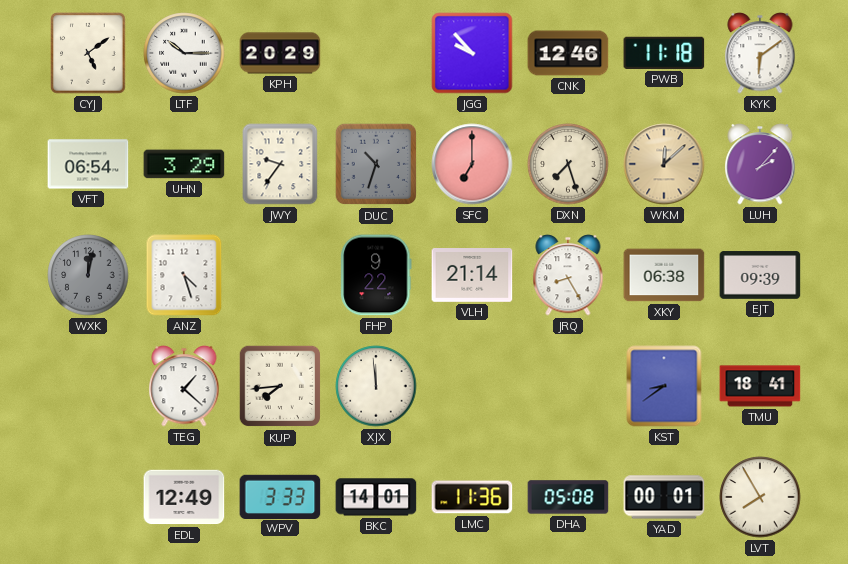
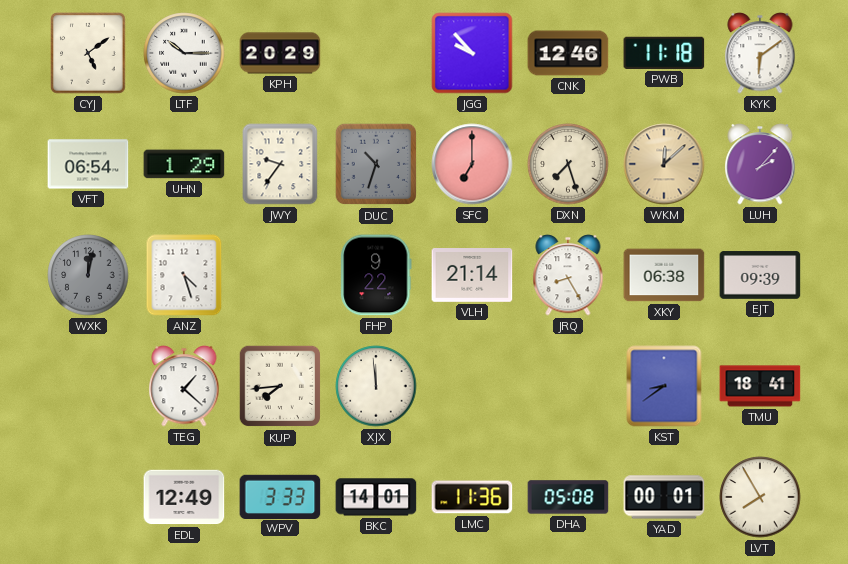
UHN: 3:29 -> 1:29 (184, 164)
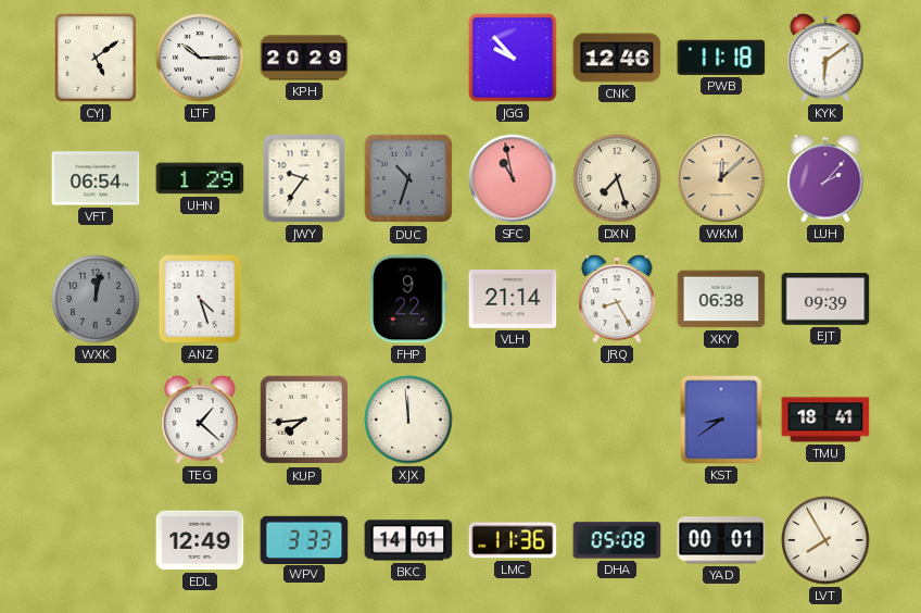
SFC: 7:00 -> 10:58 (513, 178)
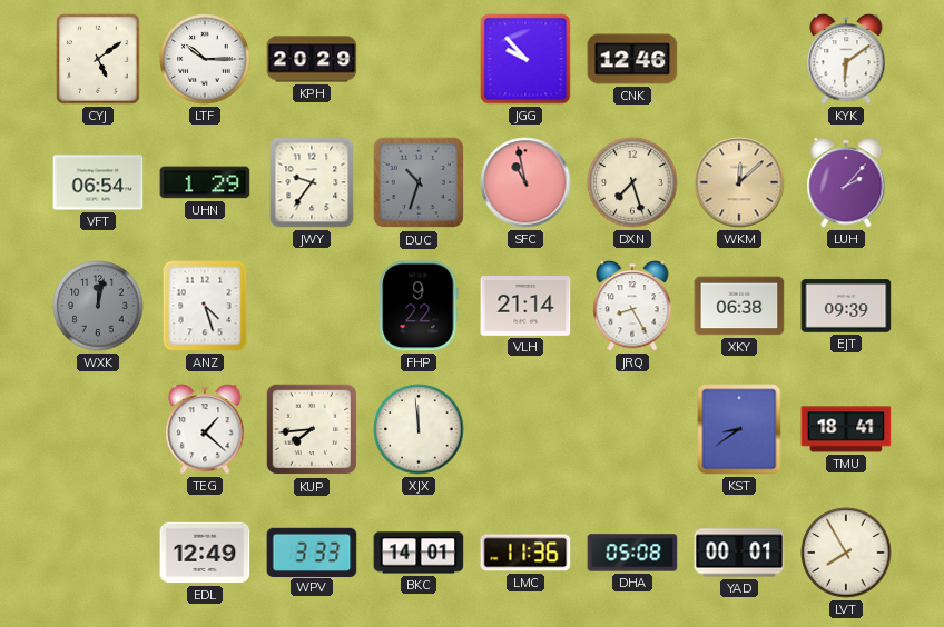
PWB: 11:18 -> none (721, 58)
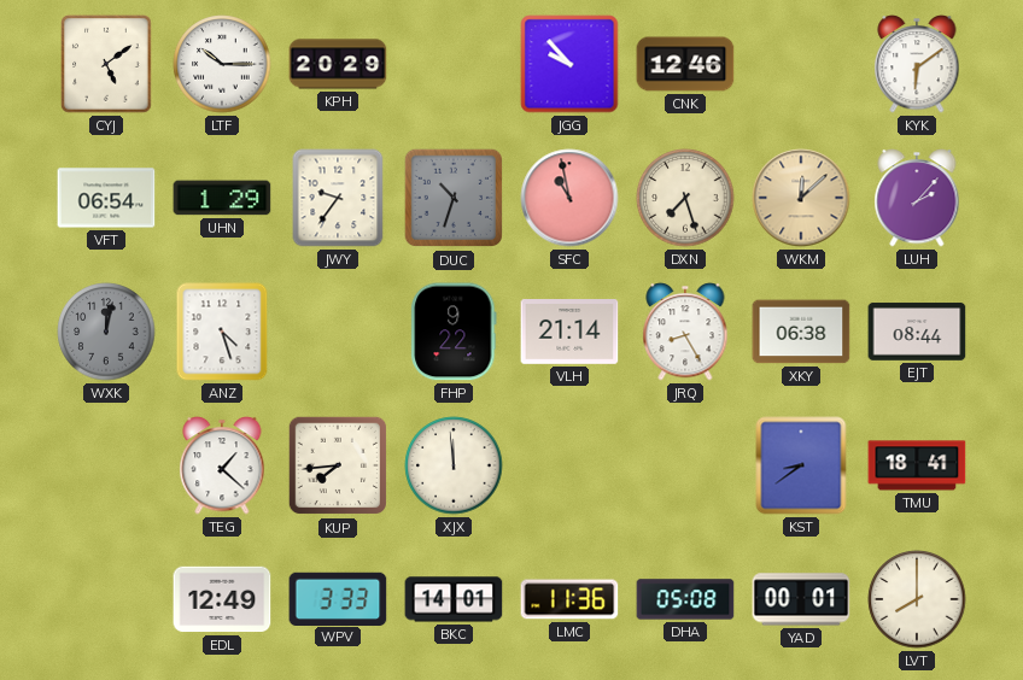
EJT: 09:39 -> 08:44 (917, 332)
LVT: 7:55 -> 8:00 (917, 599)
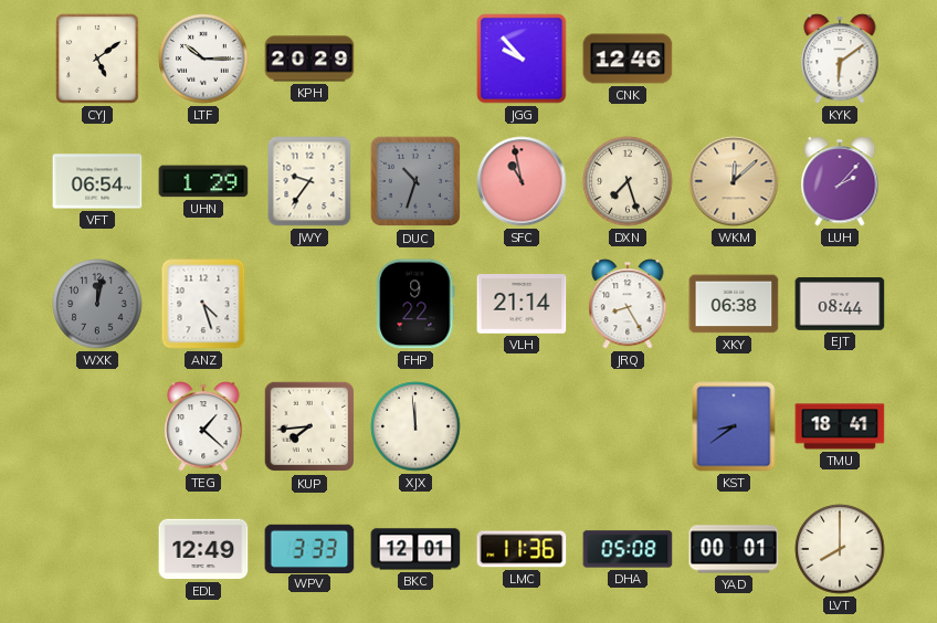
BKC: 14:01 -> 12:01 (415, 549)
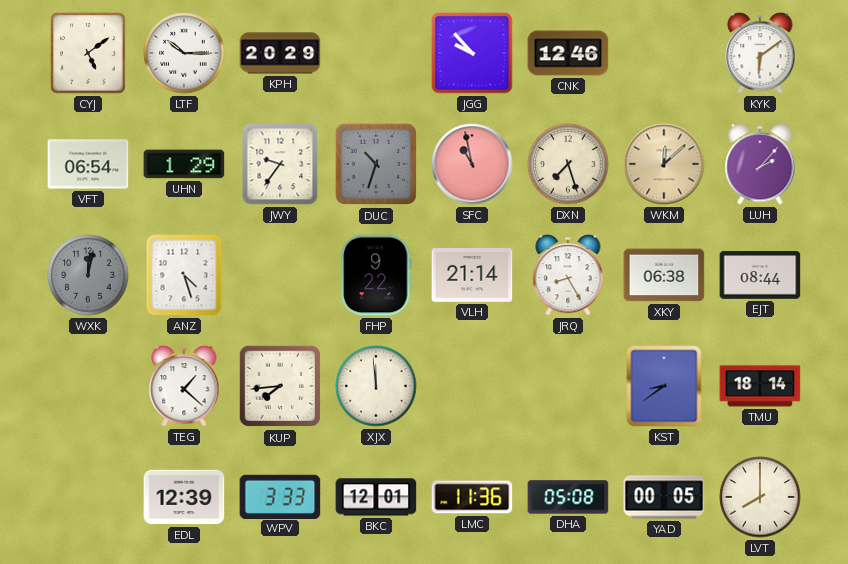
TMU: 18:41 -> 18:14 (760, 386)
EDL: 12:49 -> 12:39 (184, 497)
YAD: 00:01 -> 00:05 (664, 497)
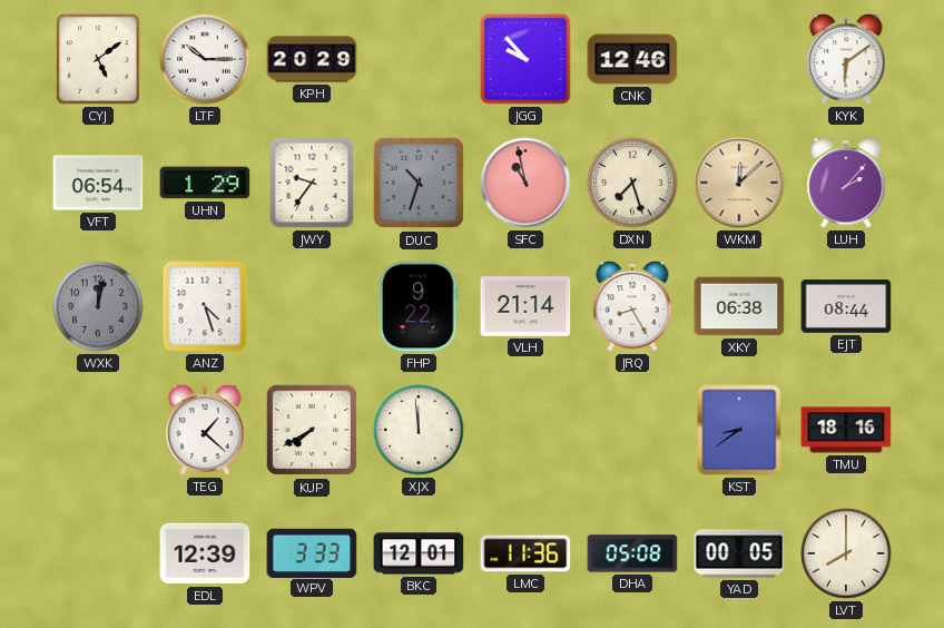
KUP: 7:44 -> 7:40 (312, 430)
TMU: 18:14 -> 18:16 (846, 430)
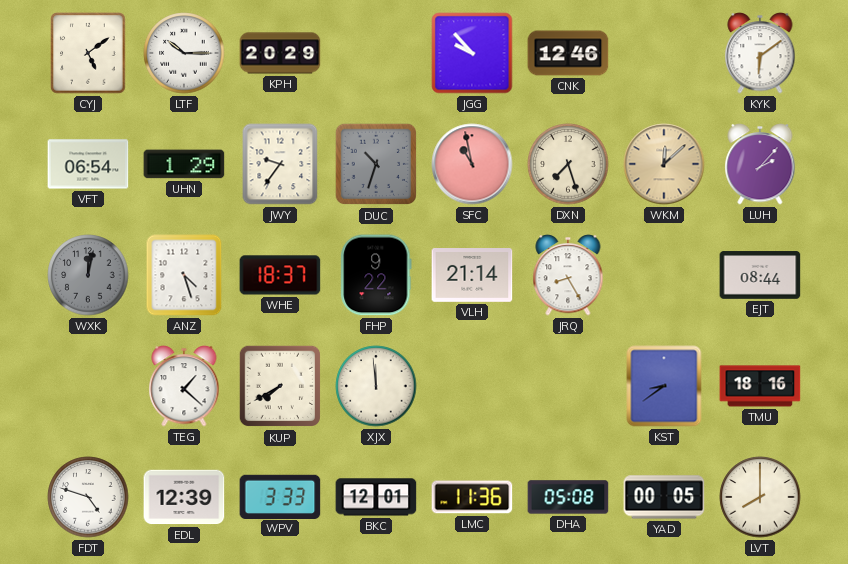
WHE: none -> 18:37 (280, 275)
XKY: 06:38 -> none (739, 306)
FDT: none -> 4:48 (88, 497)
